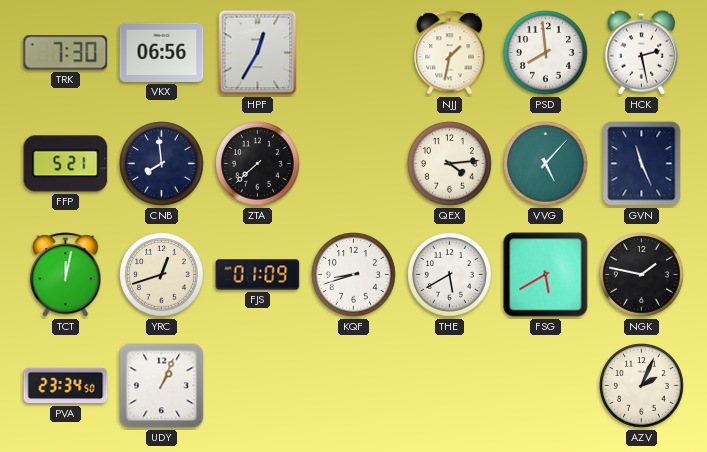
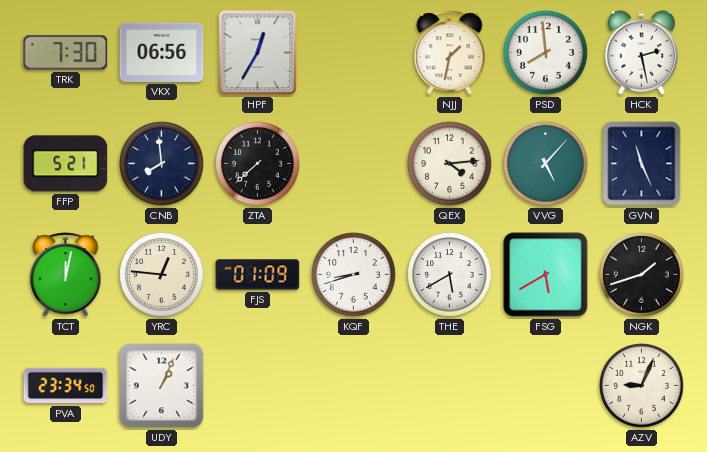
YRC: 12:42 -> 12:46 (162, 275)
NGK: 1:47 -> 1:42 (642, 275)
AZV: 2:04 -> 9:04 (642, 386)
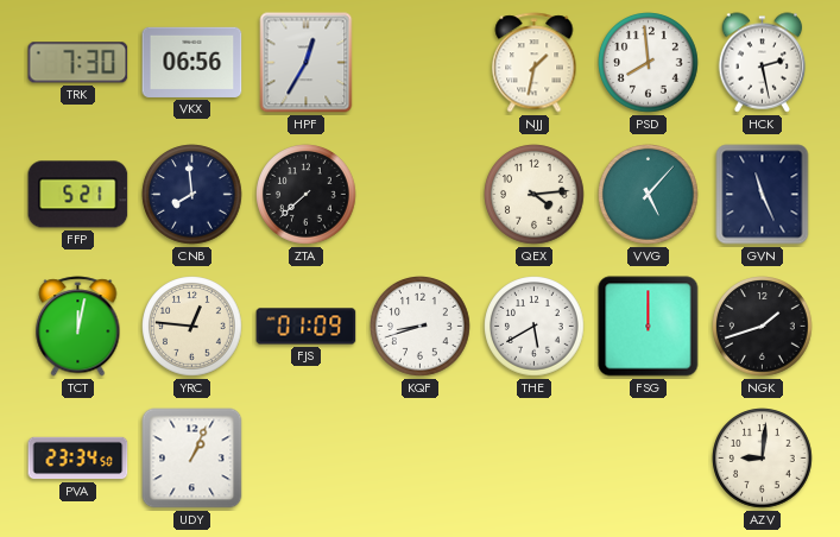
FSG: 5:40 -> 12:00 (649, 327)
AZV: 9:04 -> 9:01 (763, 459)
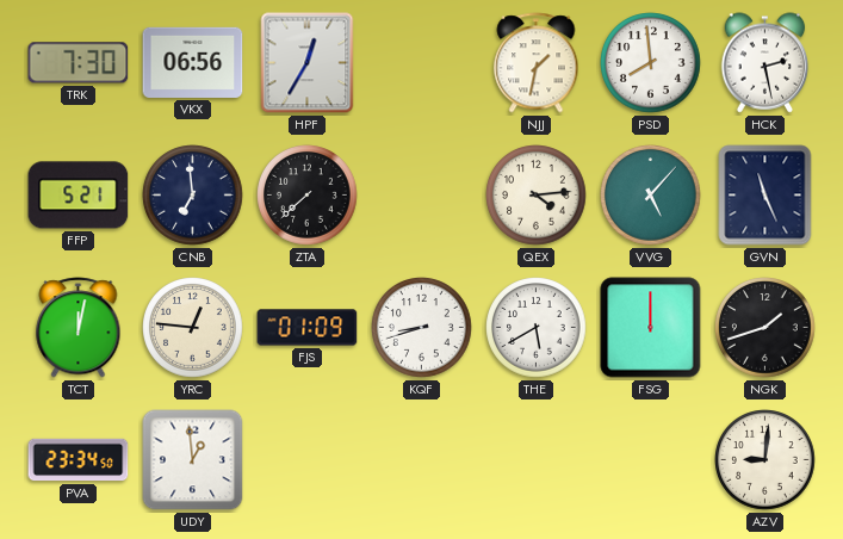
CNB: 7:59 -> 6:59 (193, 196)
UDY: 1:04 -> 12:59 (193, 460)
